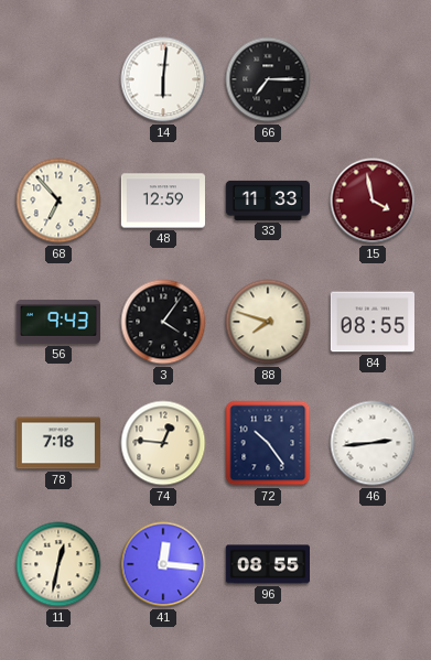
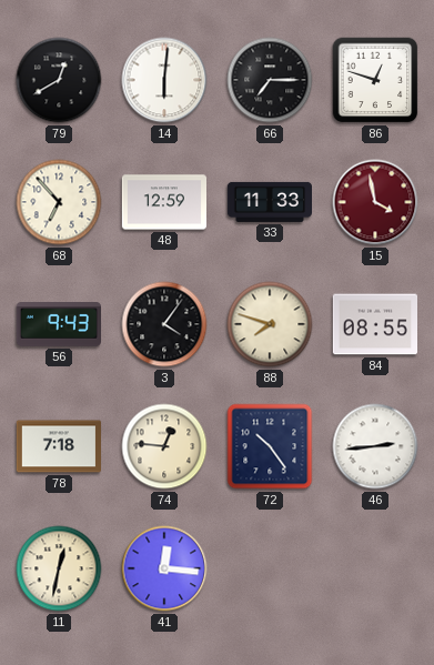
79: none -> 12:40 (59, 80)
86: none -> 12:48 (375, 80)
96: 08:55 -> none (267, 564)
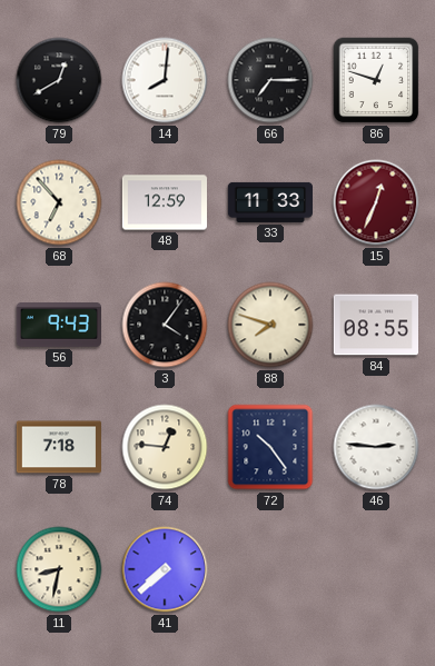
14: 6:01 -> 8:01 (165, 80)
15: 3:58 -> 12:34 (376, 202)
46: 2:44 -> 2:46 (376, 447)
11: 12:32 -> 8:32 (59, 569)
41: 12:16 -> 7:38 (165, 569)
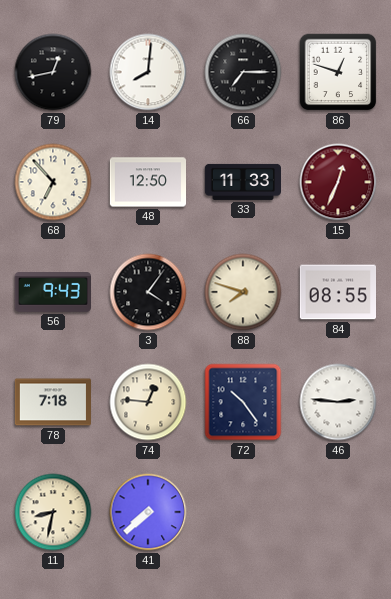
79: 12:40 -> 12:43 (53, 72)
48: 12:59 -> 12:50 (147, 182)
